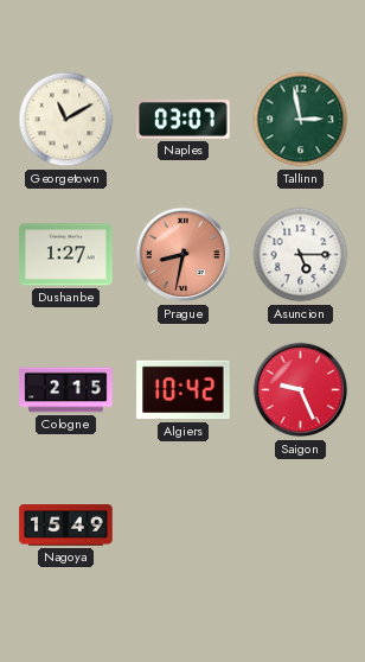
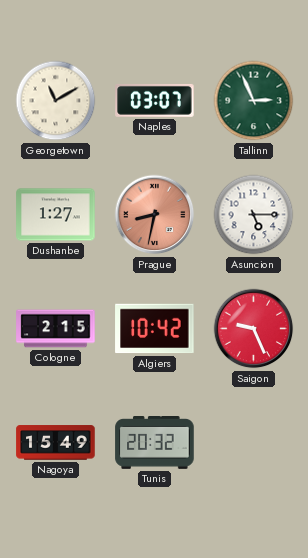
Tallinn: 2:58 -> 2:56 (254, 101)
Tunis: none -> 20:32 (155, 443)
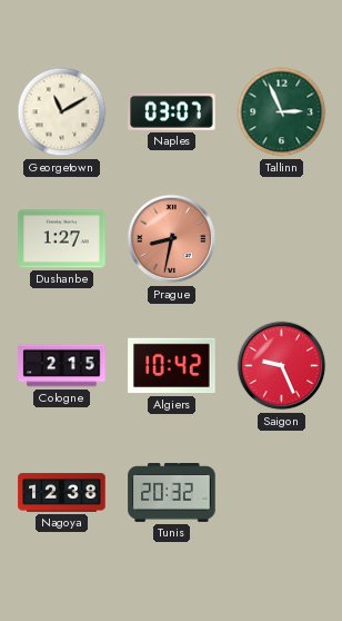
Asuncion: 5:15 -> none (254, 215)
Nagoya: 15:49 -> 12:38 (62, 493)
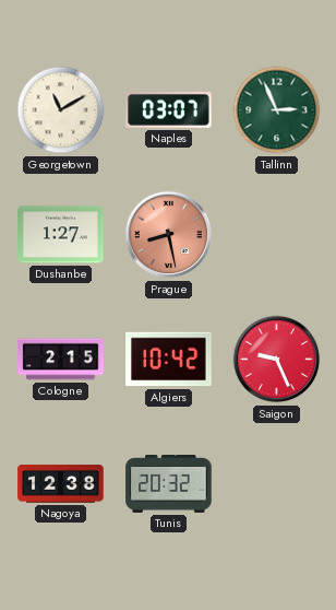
Prague: 8:32 -> 8:28 (169, 235)
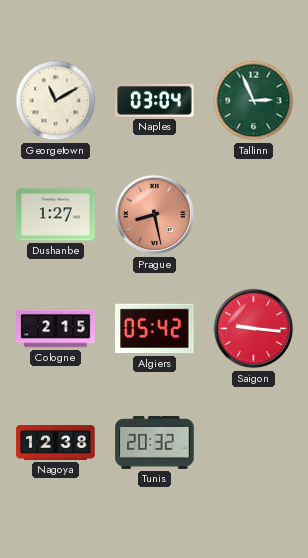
Naples: 03:07 -> 03:04 (155, 100)
Algiers: 10:42 -> 05:42 (155, 329)
Saigon: 9:26 -> 9:16 (254, 329)
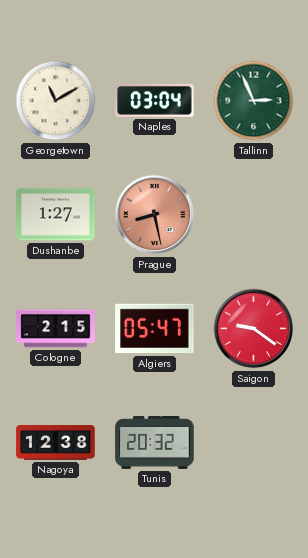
Algiers: 05:42 -> 05:47 (155, 329)
Saigon: 9:16 -> 9:21 (254, 329)
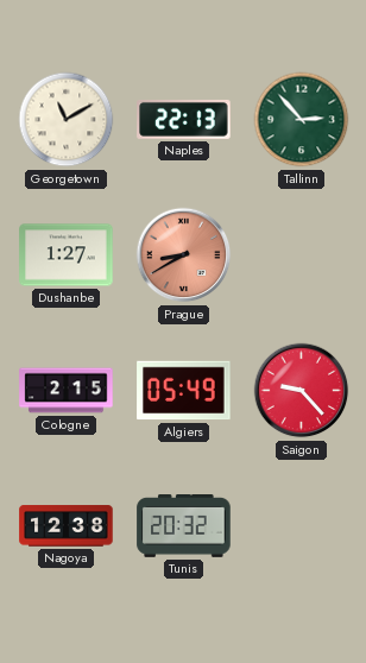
Naples: 03:04 -> 22:13 (184, 119)
Tallinn: 2:56 -> 2:53 (302, 120)
Prague: 8:28 -> 8:40 (184, 255)
Algiers: 05:47 -> 05:49 (184, 391)
Saigon: 9:21 -> 9:23 (302, 391)
